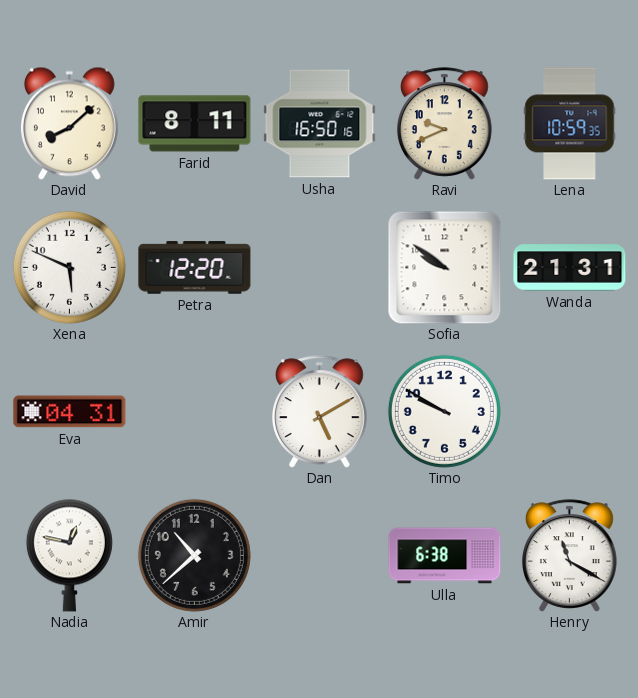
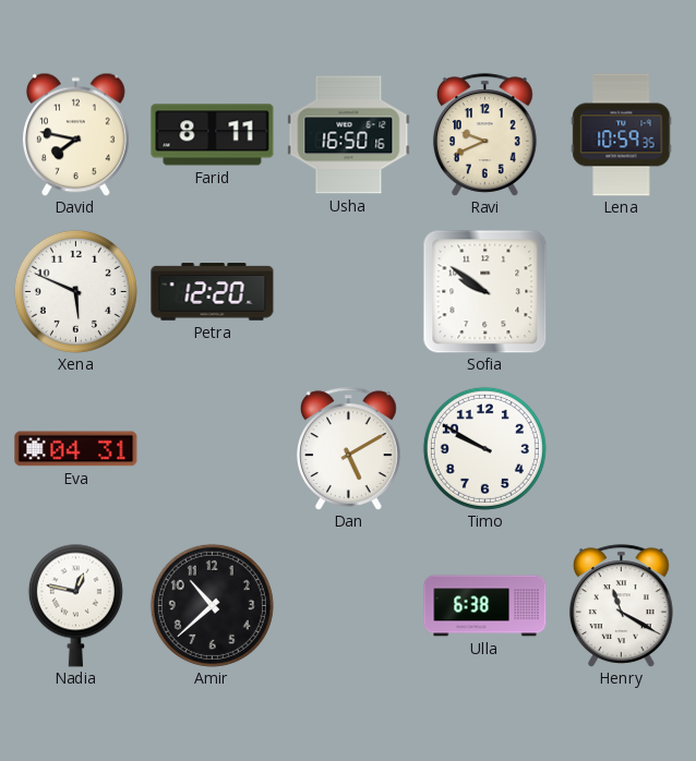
David: 8:08 -> 7:47 (75, 134)
Wanda: 21:31 -> none (570, 268)
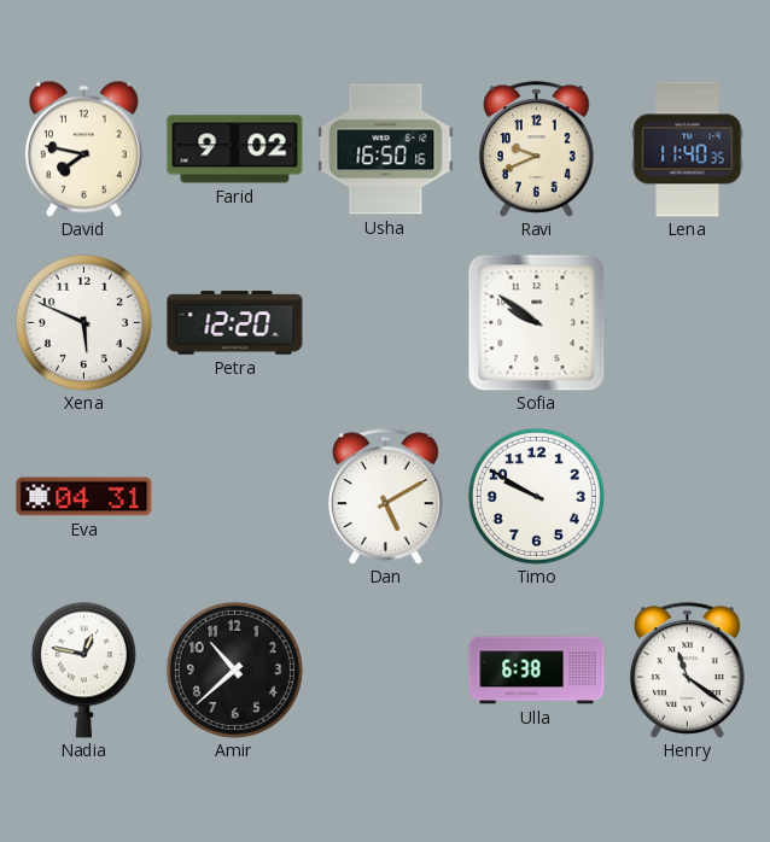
Farid: 8:11 -> 9:02 (235, 150)
Lena: 10:59 -> 11:40 (688, 150)
Henry: 11:20 -> 11:21 (687, 671)
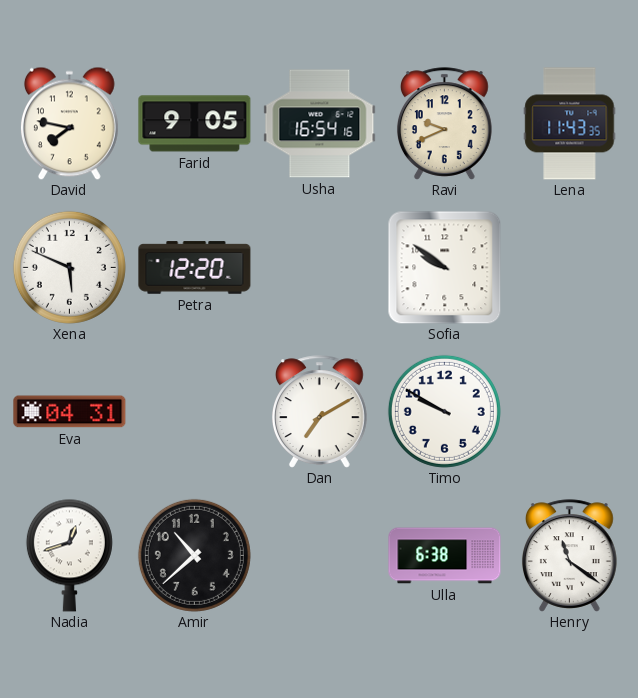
Farid: 9:02 -> 9:05 (195, 124)
Usha: 16:50 -> 16:54 (320, 124)
Lena: 11:40 -> 11:43 (570, 124)
Dan: 5:10 -> 7:10 (319, 412)
Nadia: 12:47 -> 12:42 (69, 555)
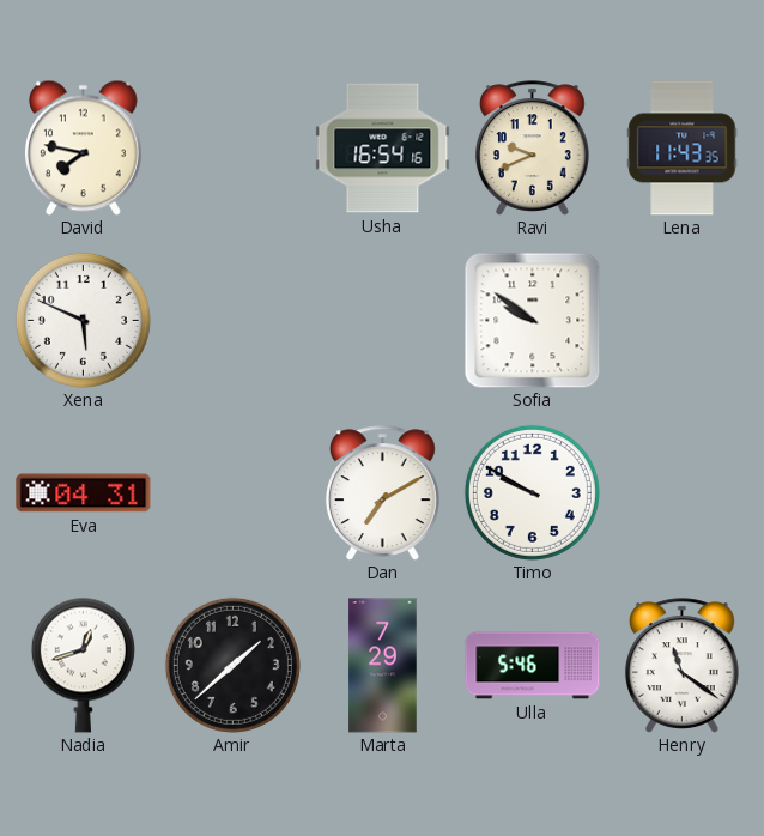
Farid: 9:05 -> none (195, 124)
Petra: 12:20 -> none (195, 268)
Amir: 10:38 -> 1:38 (232, 665)
Marta: none -> 7:29 (383, 666)
Ulla: 6:38 -> 5:46 (533, 666)
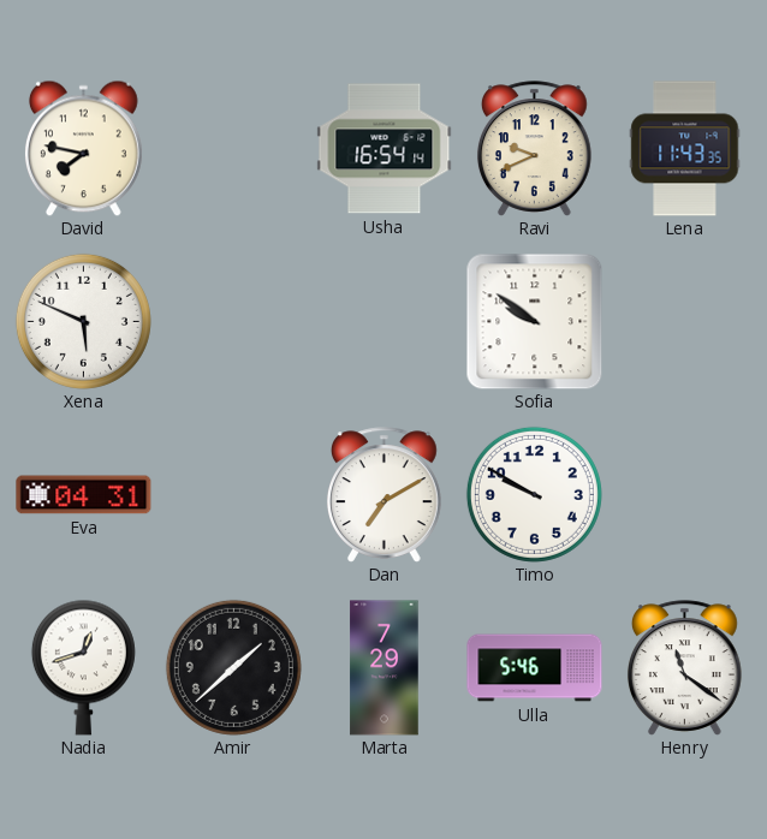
Usha: 16:54:16 -> 16:54:14 (385, 149)
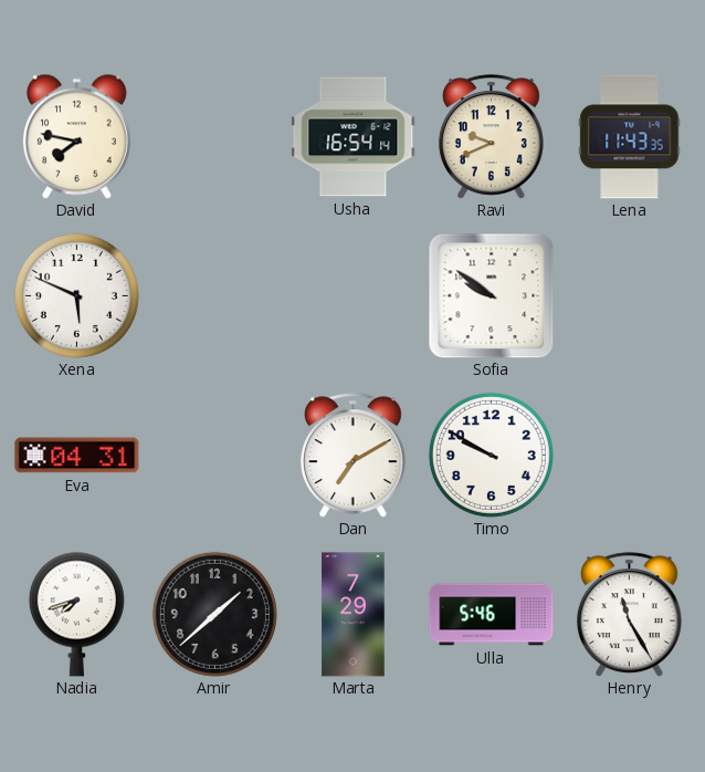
Nadia: 12:42 -> 7:42 (76, 614)
Henry: 11:21 -> 11:25 (629, 615)
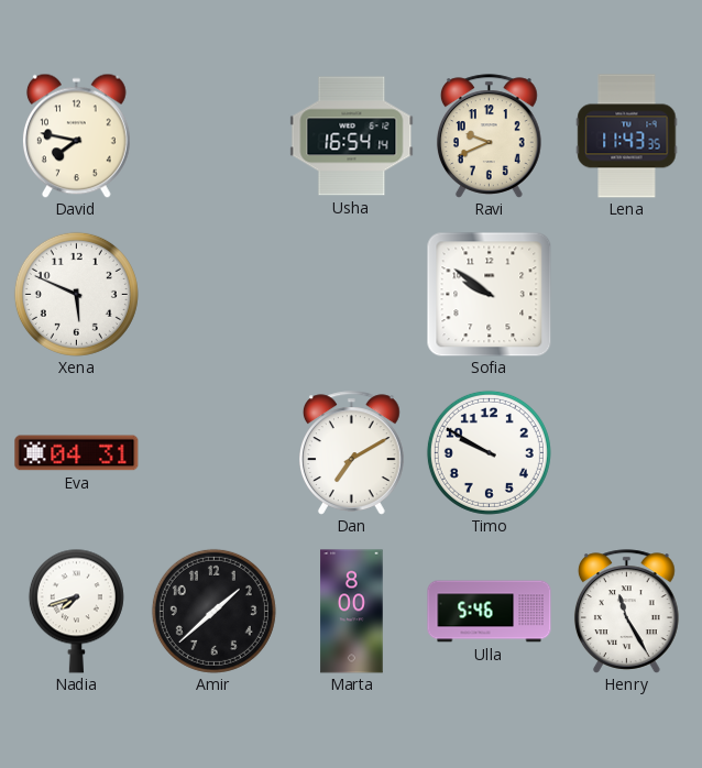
Marta: 7:29 -> 8:00 (352, 612)
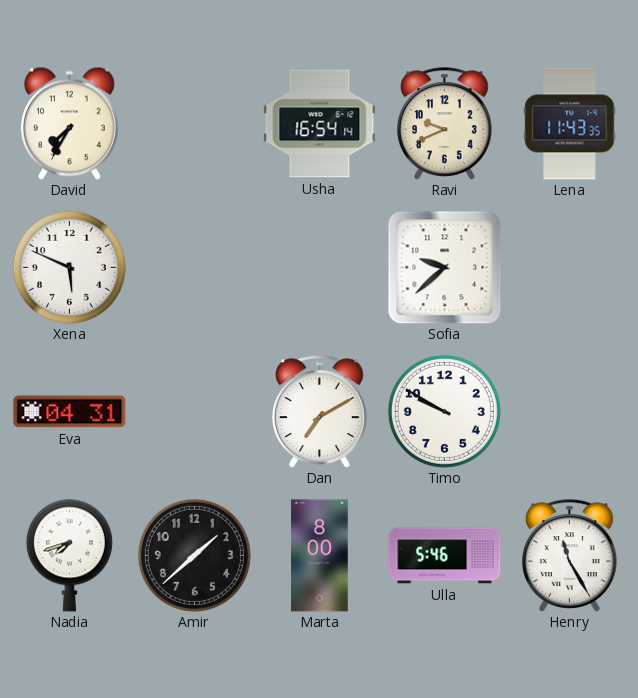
David: 7:47 -> 7:35 (69, 123)
Sofia: 9:51 -> 9:38 (444, 267)
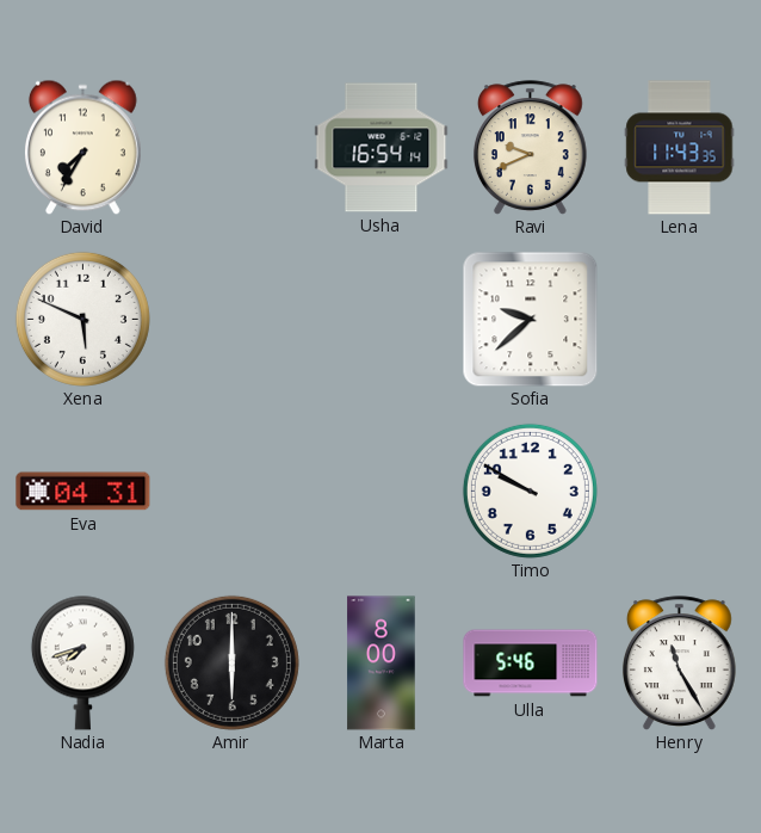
Dan: 7:10 -> none (319, 412)
Amir: 1:38 -> 6:00 (231, 662)
